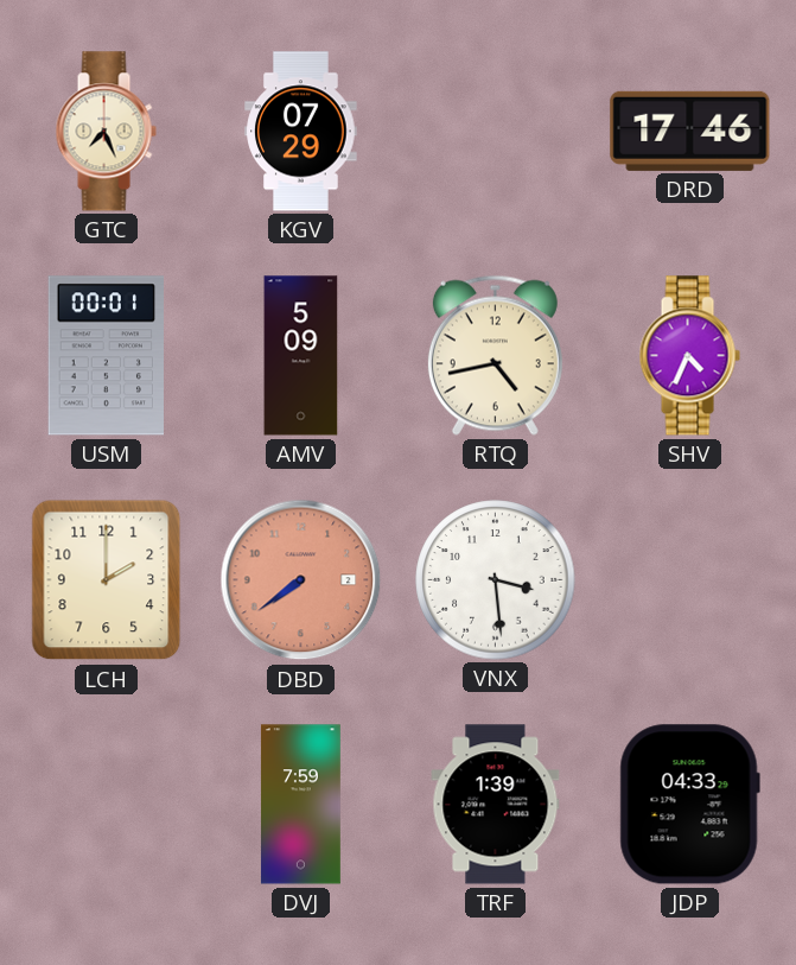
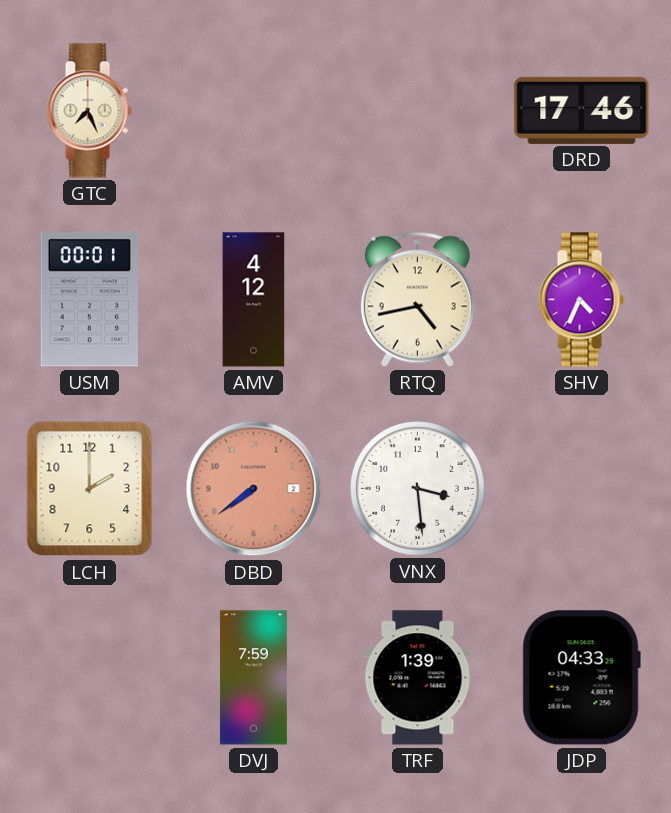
KGV: 07:29 -> none (301, 132)
AMV: 5:09 -> 4:12 (254, 300)
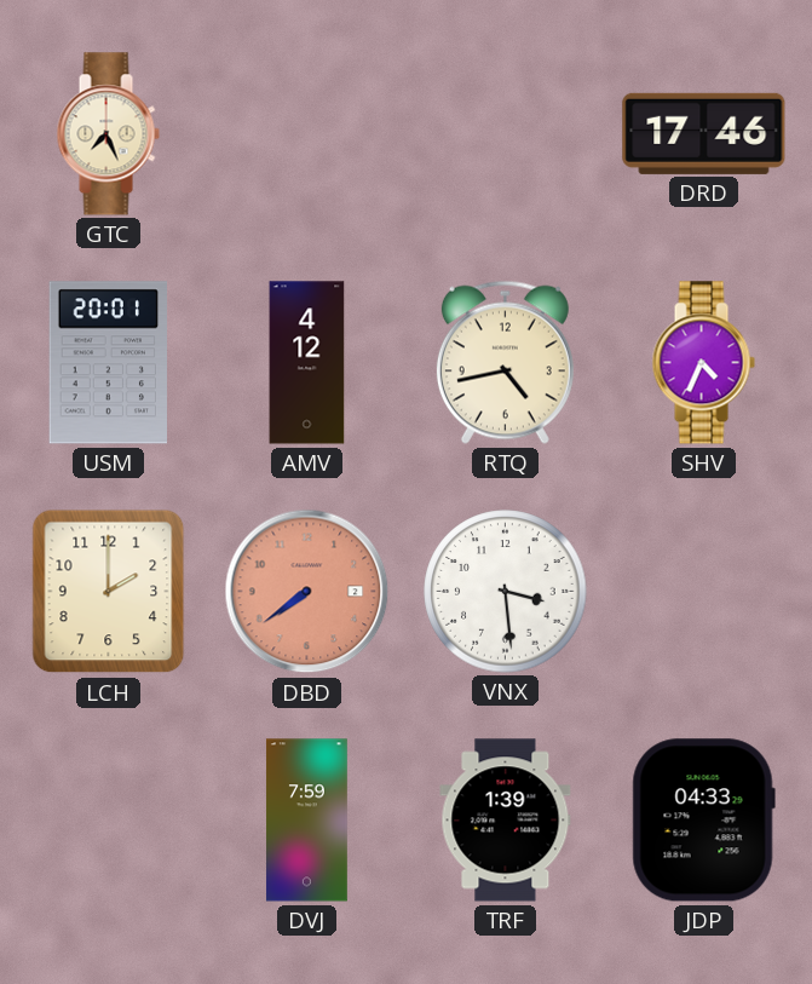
USM: 00:01 -> 20:01 (108, 363)
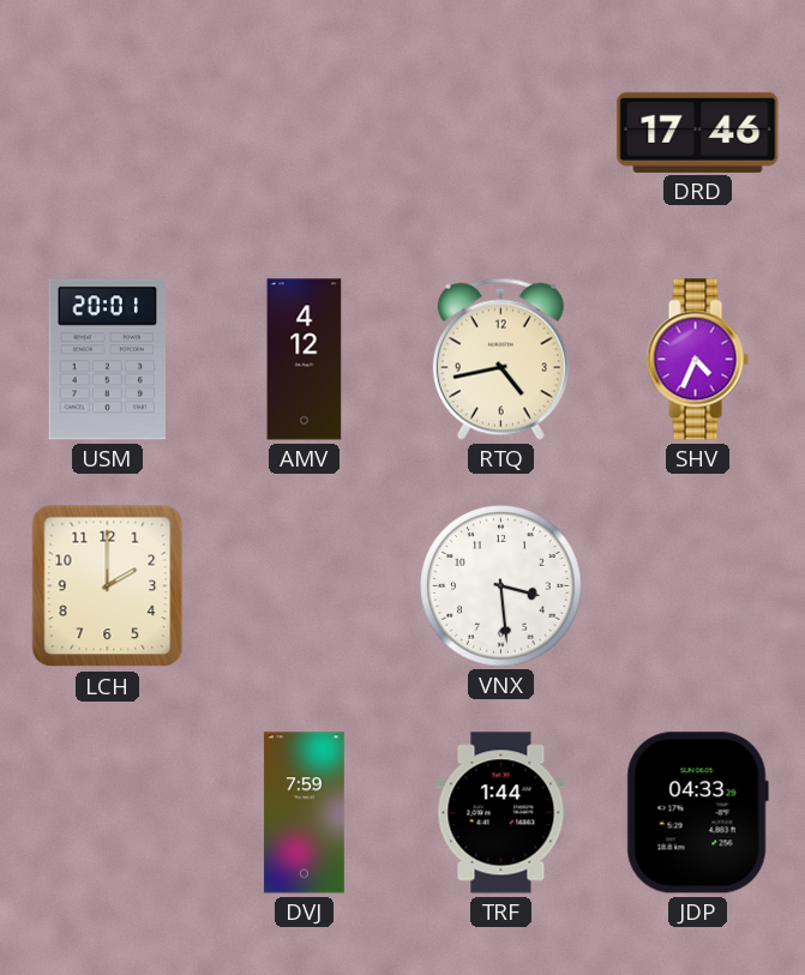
GTC: 7:26 -> none (108, 134)
DBD: 7:39 -> none (307, 592)
TRF: 1:39 -> 1:44 (501, 813)
